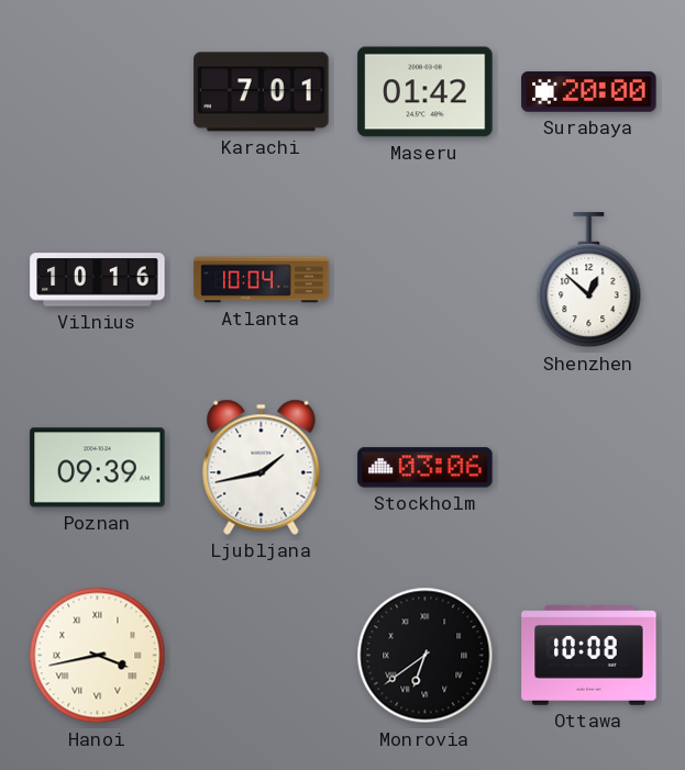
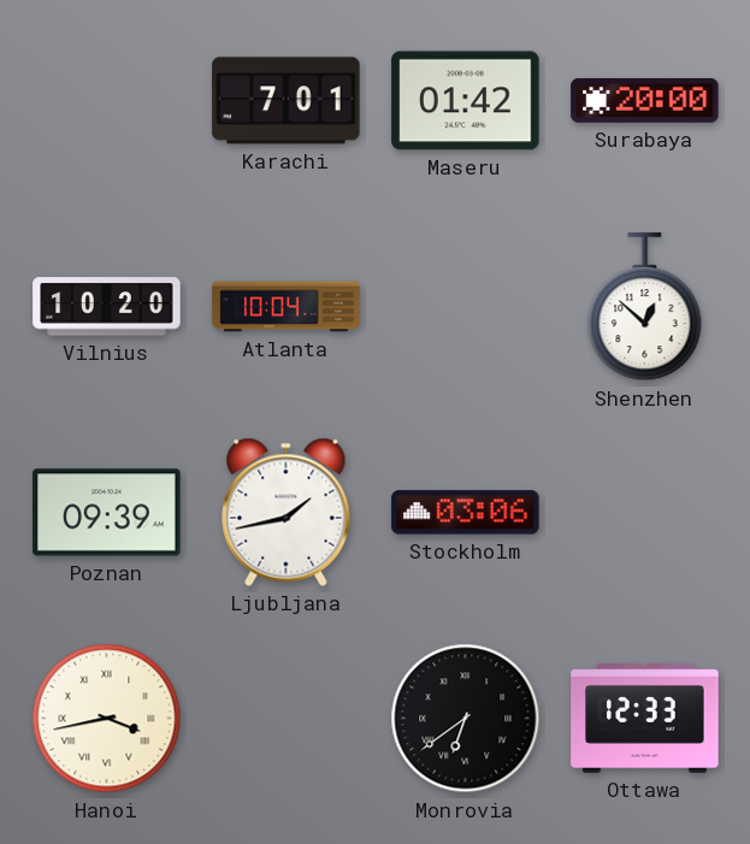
Vilnius: 10:16 -> 10:20 (107, 307)
Ottawa: 10:08 -> 12:33 (645, 719)
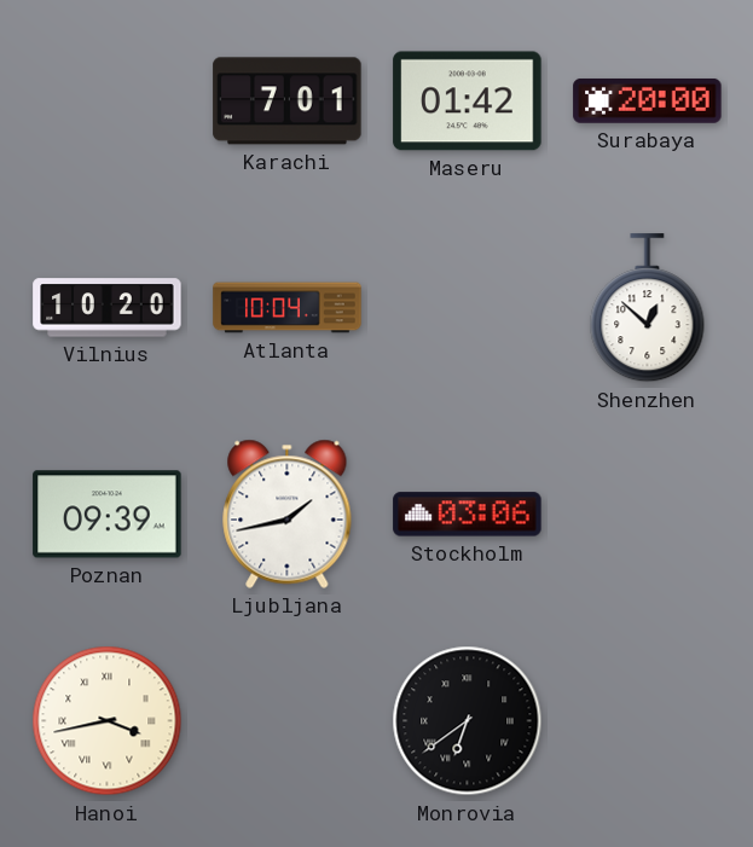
Ottawa: 12:33 -> none (645, 719)
